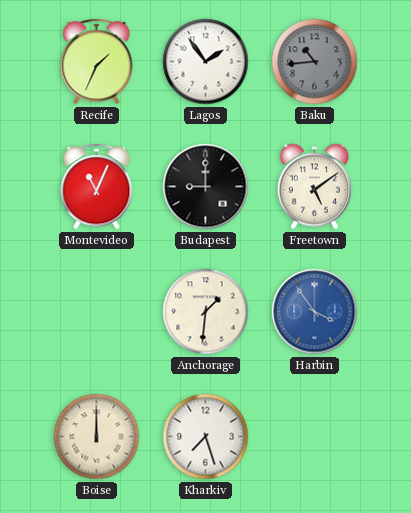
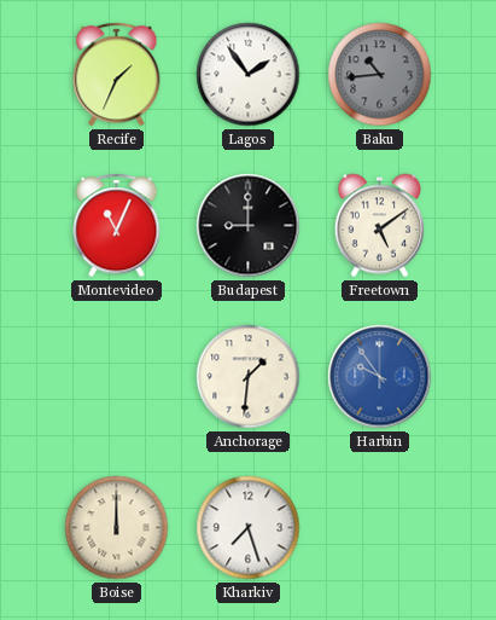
Harbin: 3:54 -> 9:54 (380, 377)
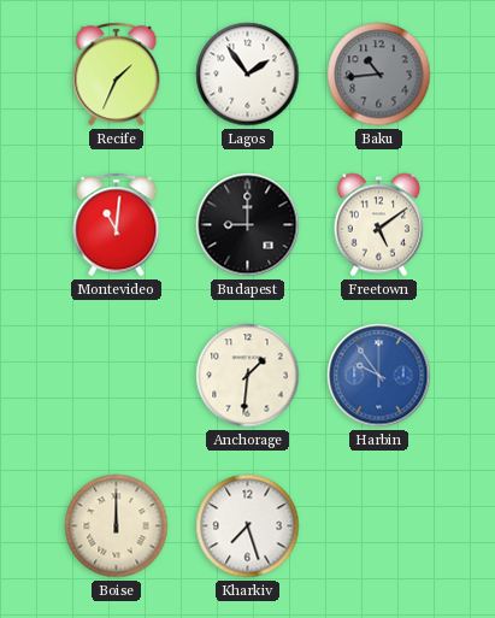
Montevideo: 11:04 -> 11:01 (117, 225)
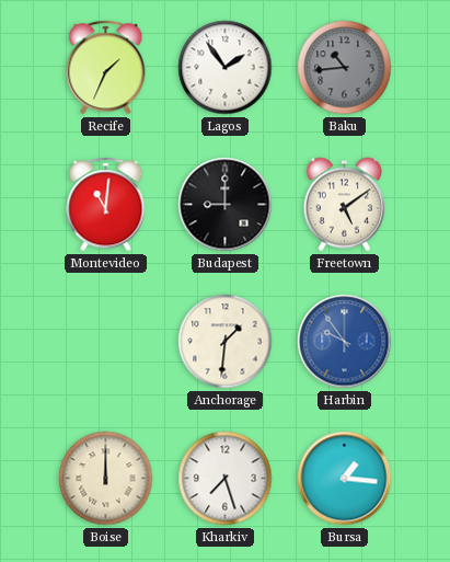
Bursa: none -> 1:16 (345, 479)
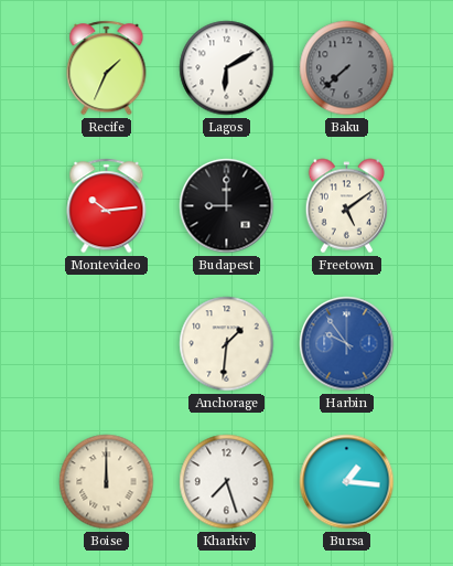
Lagos: 1:54 -> 6:10 (227, 68)
Baku: 10:44 -> 7:38 (347, 68)
Montevideo: 11:01 -> 10:14 (107, 206)
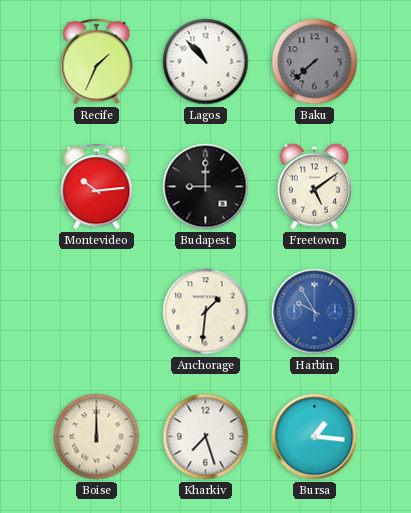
Lagos: 6:10 -> 10:53 (206, 62)
Harbin: 9:54 -> 9:55 (315, 312)
